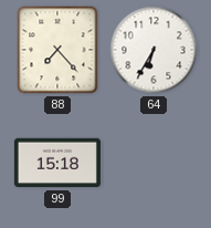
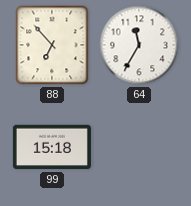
88: 7:23 -> 6:53 (52, 45)
64: 6:35 -> 11:35 (139, 45)
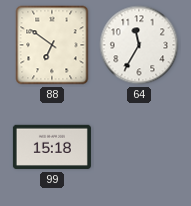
88: 6:53 -> 6:51 (52, 45)
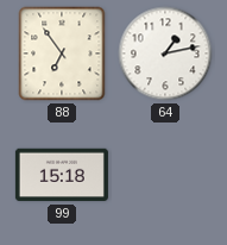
88: 6:51 -> 6:54 (62, 54)
64: 11:35 -> 1:13 (165, 54)
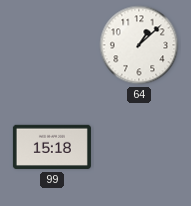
88: 6:54 -> none (62, 54)
64: 1:13 -> 1:08 (139, 45)
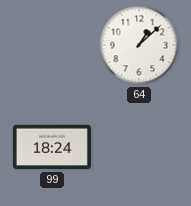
99: 15:18 -> 18:24 (52, 147)
